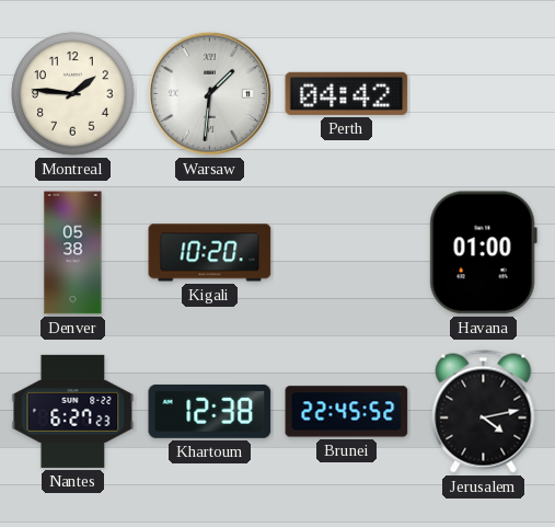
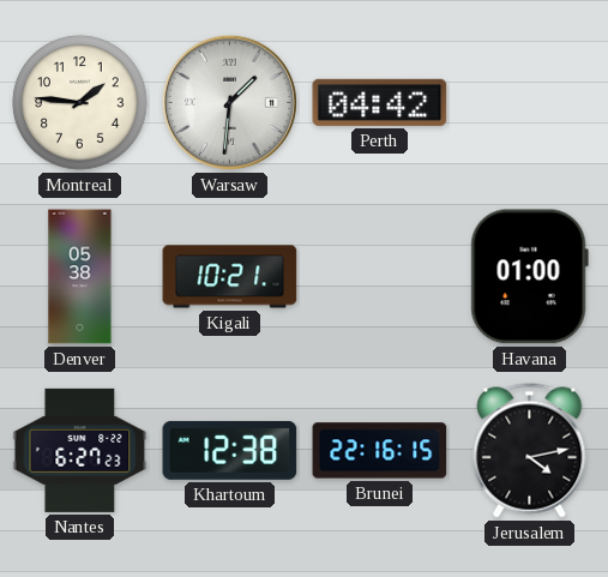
Kigali: 10:20 -> 10:21 (230, 277)
Brunei: 22:45 -> 22:16 (380, 451)
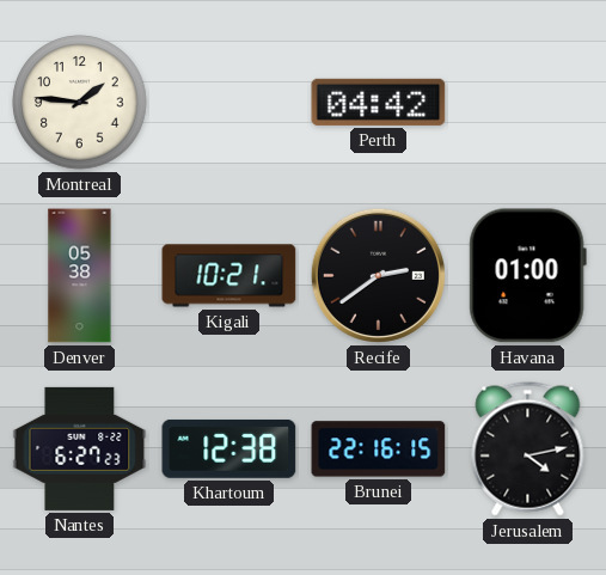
Warsaw: 1:31 -> none (229, 102)
Recife: none -> 2:39 (378, 275)
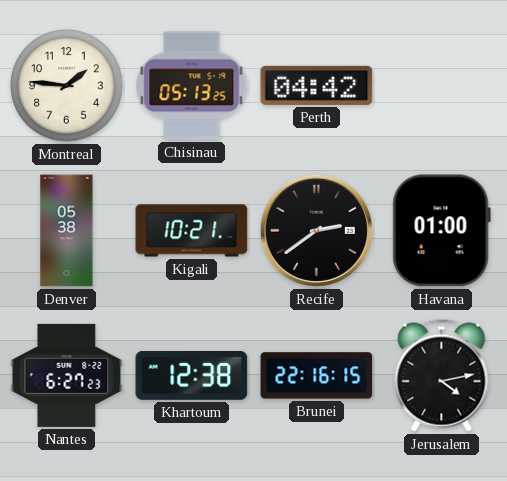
Chisinau: none -> 05:13 (192, 86)
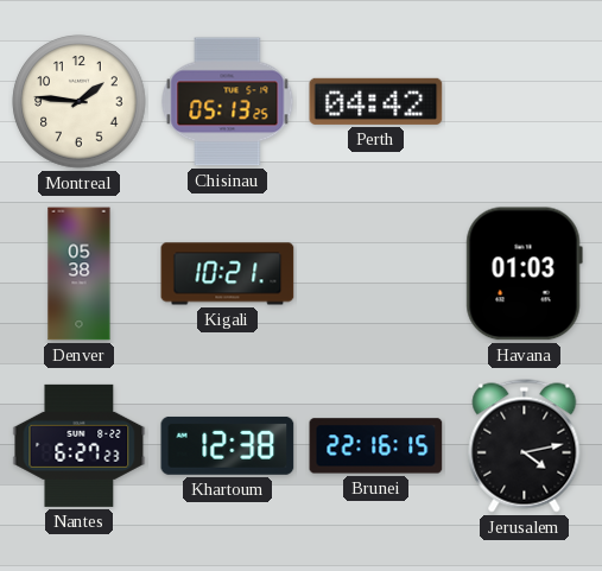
Recife: 2:39 -> none (316, 230)
Havana: 01:00 -> 01:03 (524, 274)
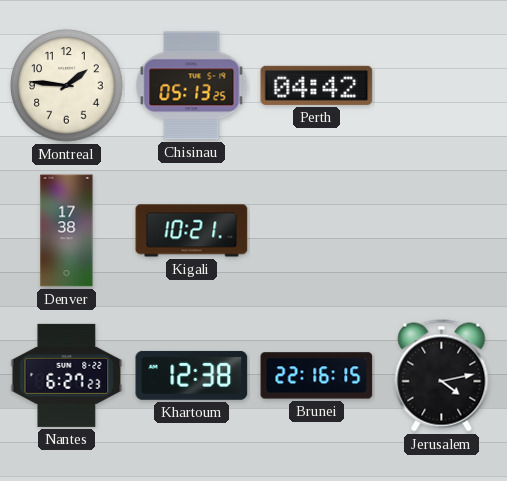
Denver: 05:38 -> 17:38 (67, 231)
Havana: 01:03 -> none (524, 274)
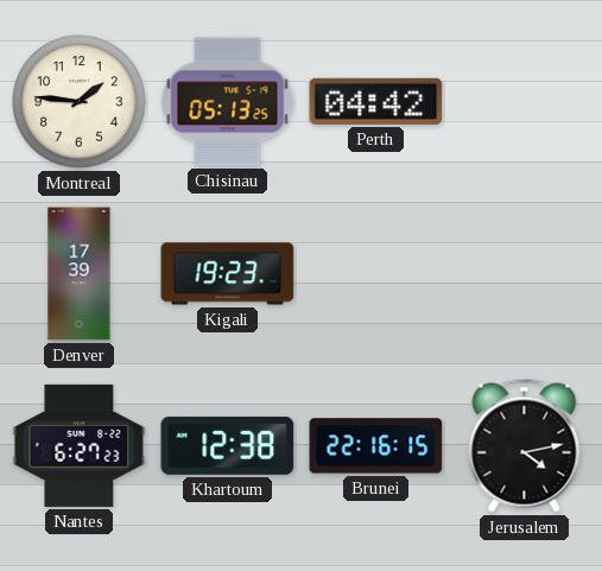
Denver: 17:38 -> 17:39 (80, 274)
Kigali: 10:21 -> 19:23 (228, 274)
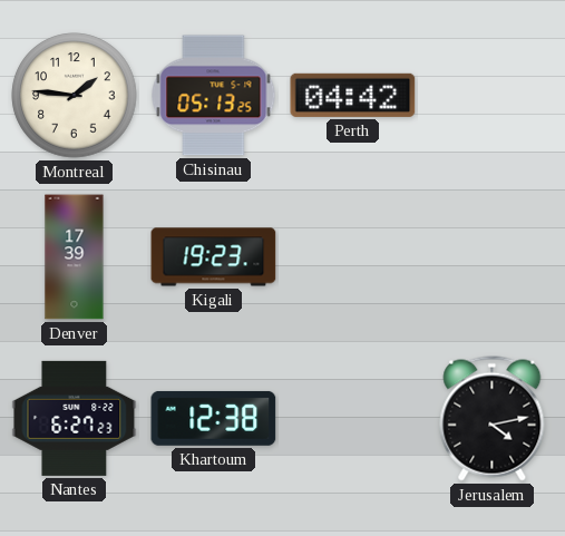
Brunei: 22:16 -> none (376, 446)
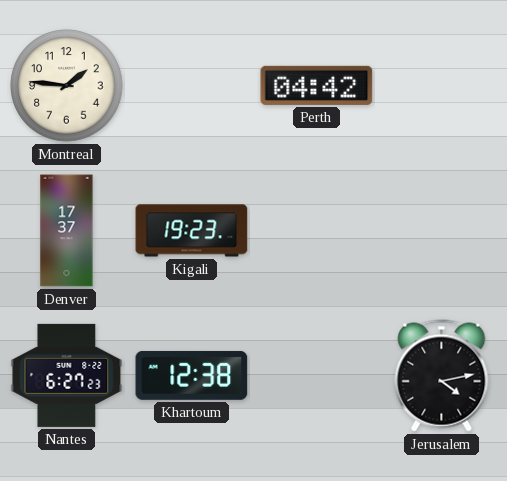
Chisinau: 05:13 -> none (214, 96)
Denver: 17:39 -> 17:37 (67, 231)
